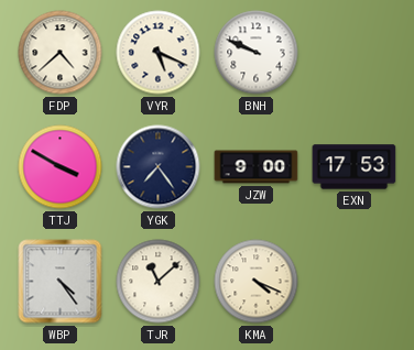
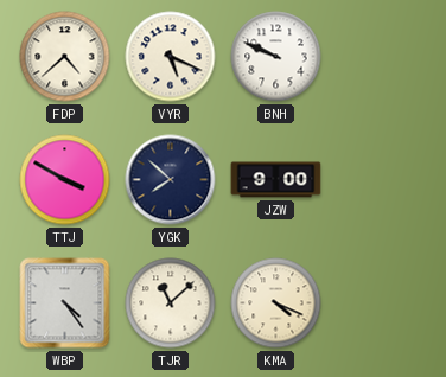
YGK: 7:24 -> 7:52 (171, 180)
EXN: 17:53 -> none (355, 167)
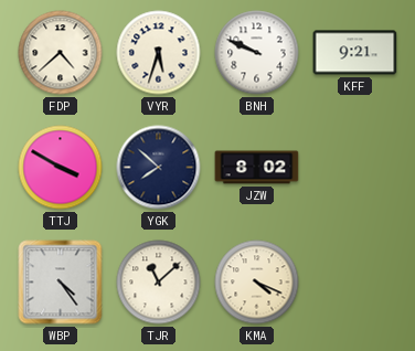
VYR: 5:19 -> 5:33 (159, 53)
KFF: none -> 9:21 (355, 53)
JZW: 9:00 -> 8:02 (257, 168)
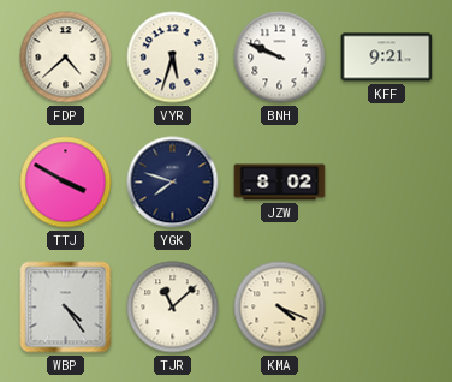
YGK: 7:52 -> 7:48 (173, 183)
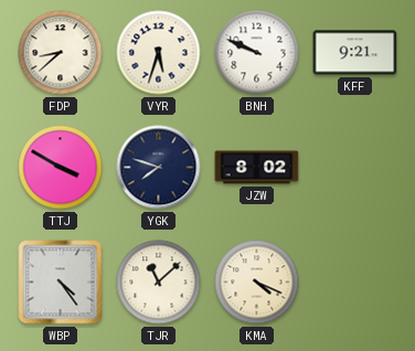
FDP: 4:38 -> 8:38 (61, 53)
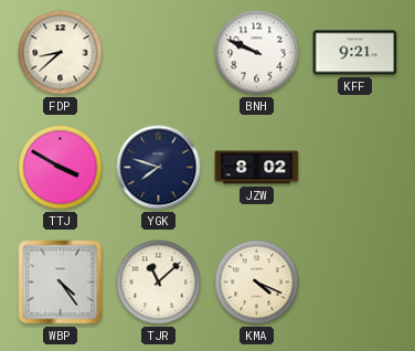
VYR: 5:33 -> none (159, 53)
